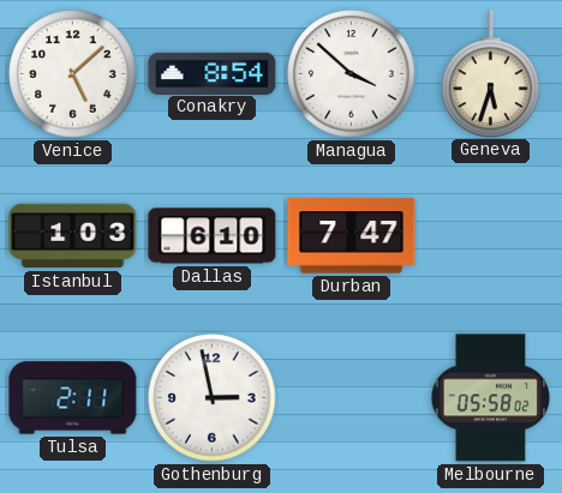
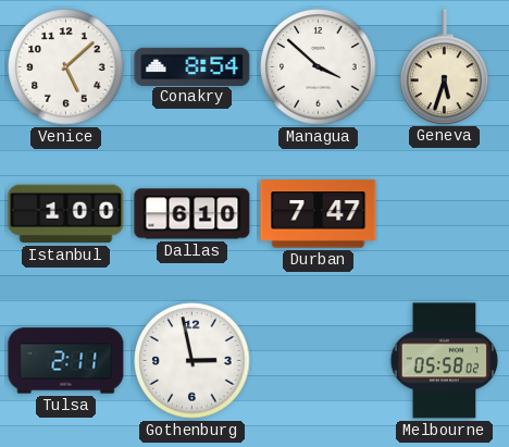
Istanbul: 1:03 -> 1:00 (66, 214)
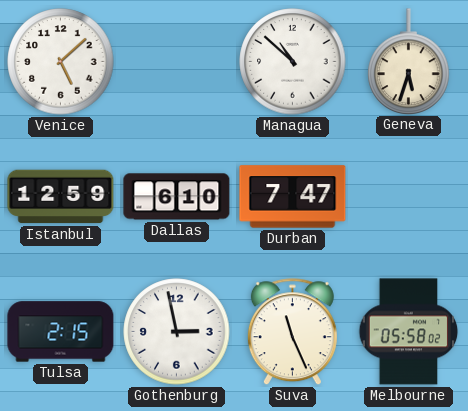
Conakry: 8:54 -> none (193, 66)
Managua: 3:52 -> 10:52 (293, 62)
Istanbul: 1:00 -> 12:59 (61, 197)
Tulsa: 2:11 -> 2:15 (61, 332)
Suva: none -> 11:26 (292, 332)
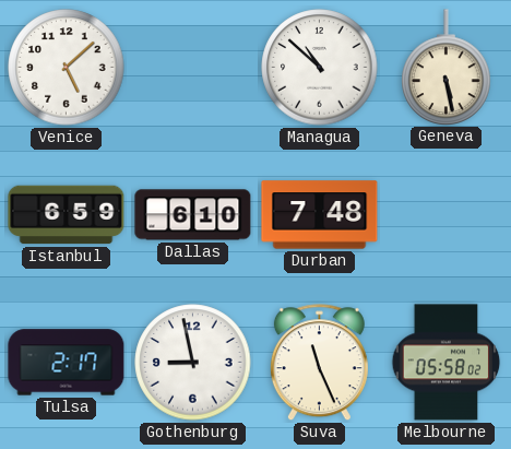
Geneva: 5:33 -> 5:28 (447, 67)
Istanbul: 12:59 -> 6:59 (67, 215)
Durban: 7:47 -> 7:48 (320, 215)
Tulsa: 2:15 -> 2:17 (67, 363)
Gothenburg: 2:58 -> 8:58 (193, 363)
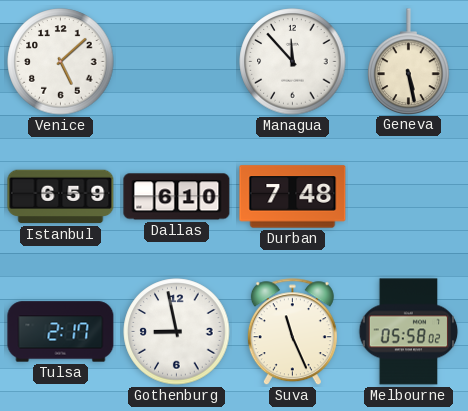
Managua: 10:52 -> 11:53 (293, 62)
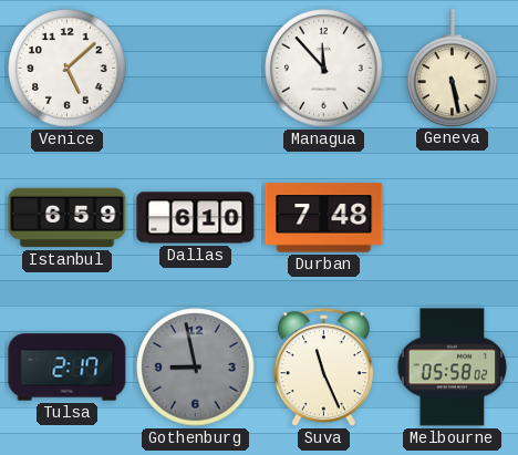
Gothenburg dial: white -> grey (196, 368)
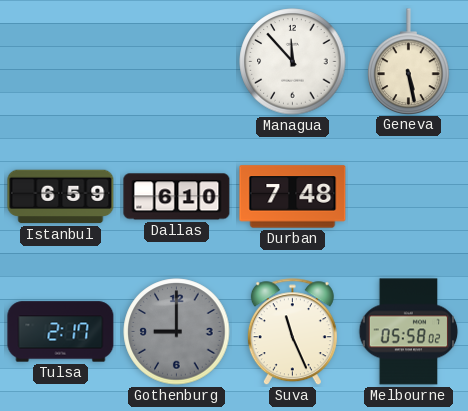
Venice: 5:08 -> none (68, 69)
Gothenburg: 8:58 -> 9:00 (177, 332)
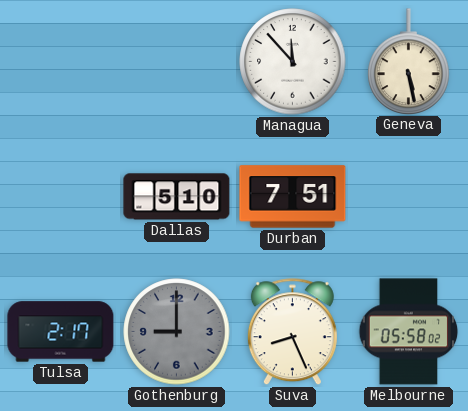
Istanbul: 6:59 -> none (61, 197)
Dallas: 6:10 -> 5:10 (177, 197)
Durban: 7:48 -> 7:51 (293, 197)
Suva: 11:26 -> 8:26 (292, 332)
